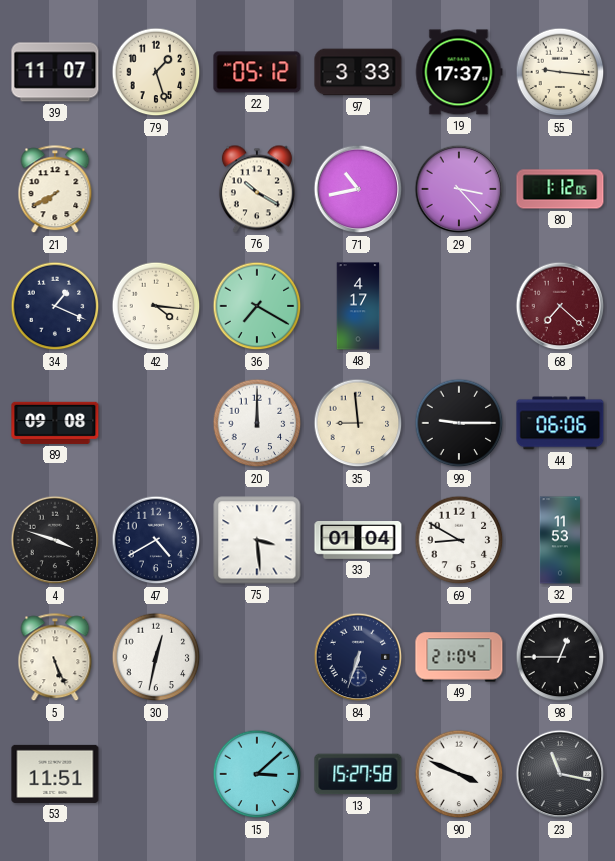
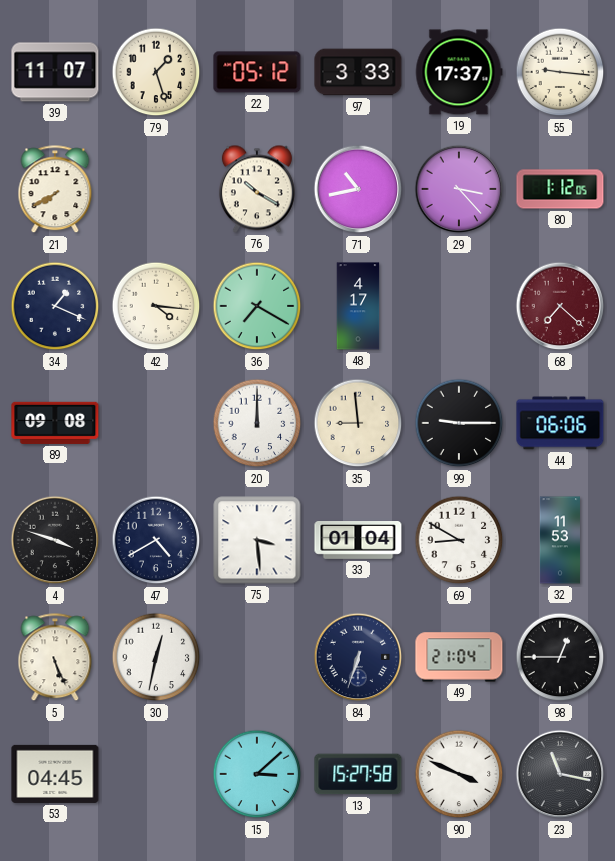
53: 11:51 -> 04:45 (55, 774)
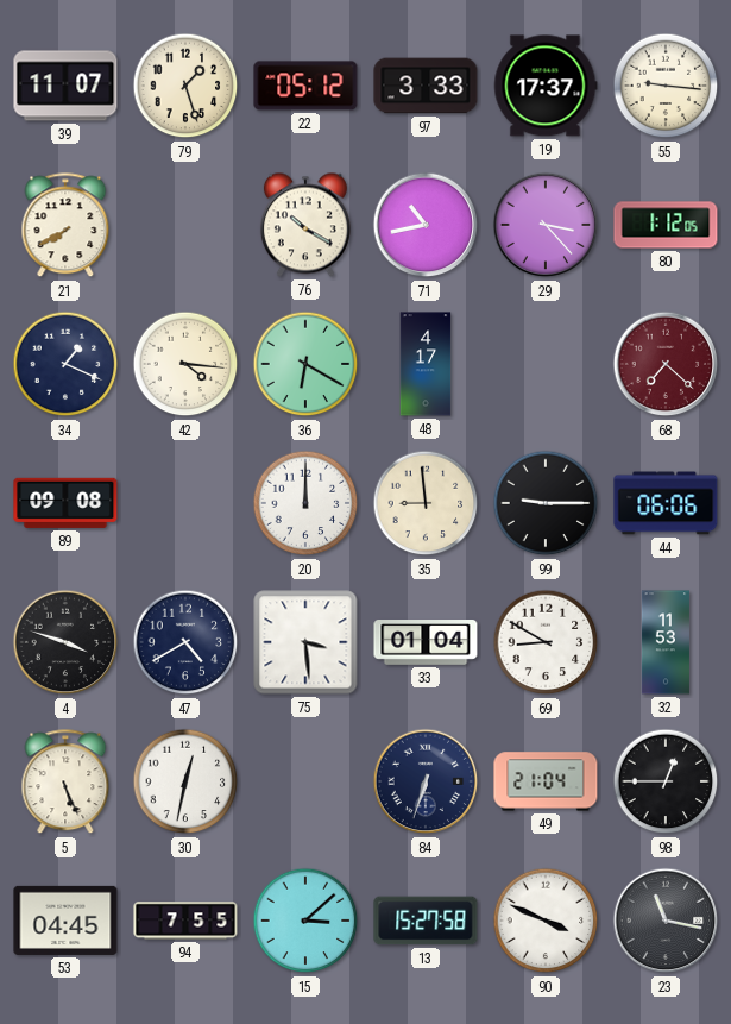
36: 7:20 -> 6:20 (305, 364)
94: none -> 7:55 (185, 921)
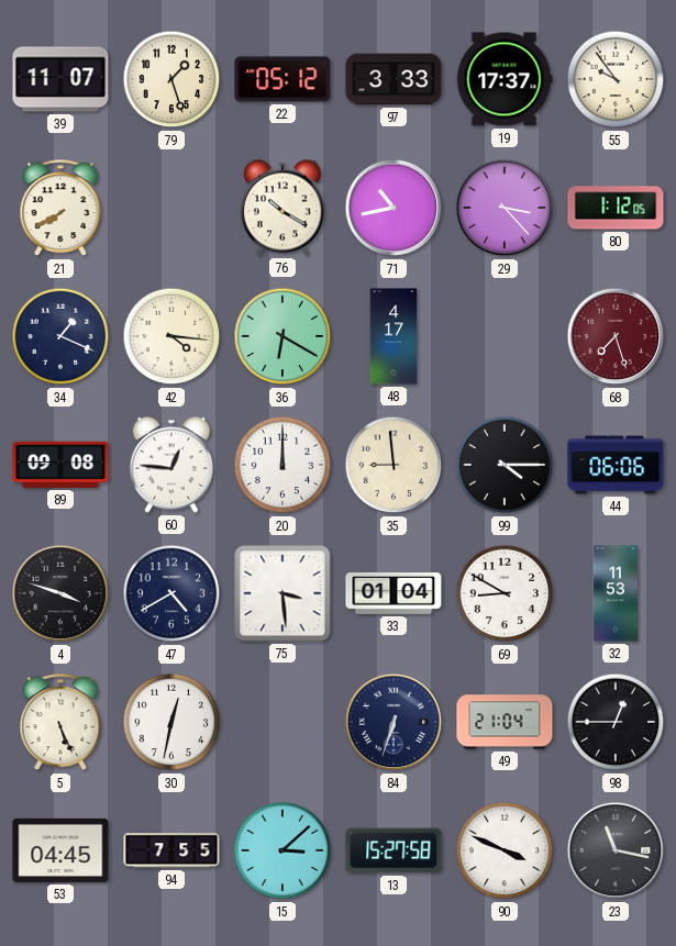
55: 9:16 -> 9:54 (616, 79)
68: 7:22 -> 7:27 (616, 336)
60: none -> 12:46 (171, 465)
99: 9:15 -> 4:15 (505, 465)
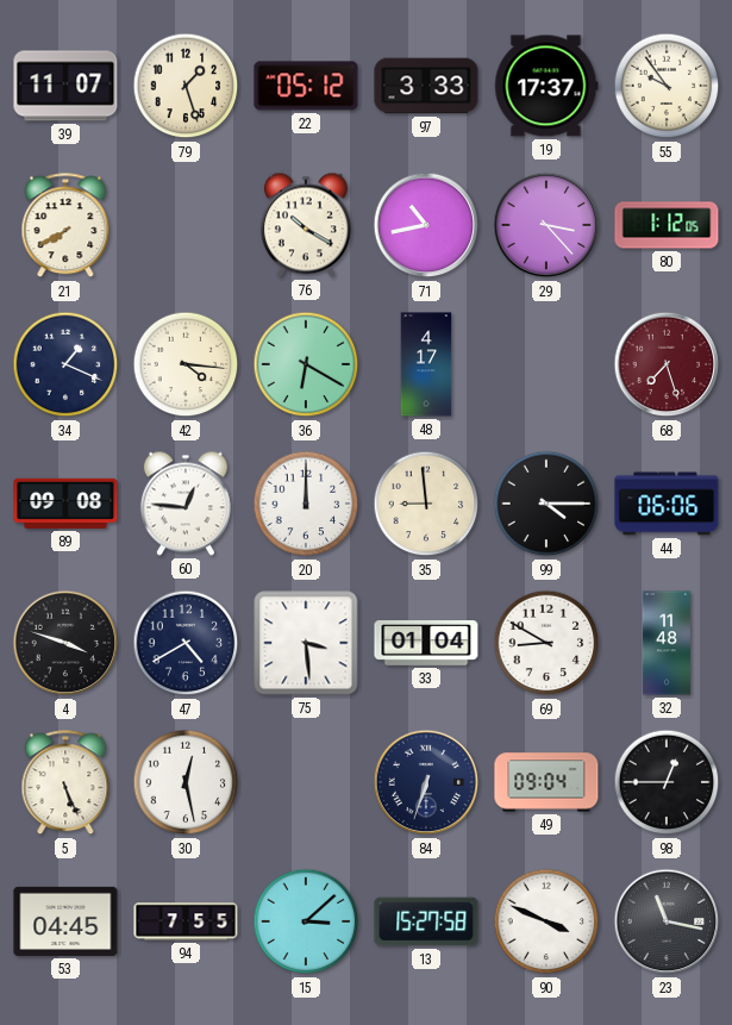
32: 11:53 -> 11:48 (667, 643)
30: 12:32 -> 12:28 (186, 782)
49: 21:04 -> 09:04 (546, 782)
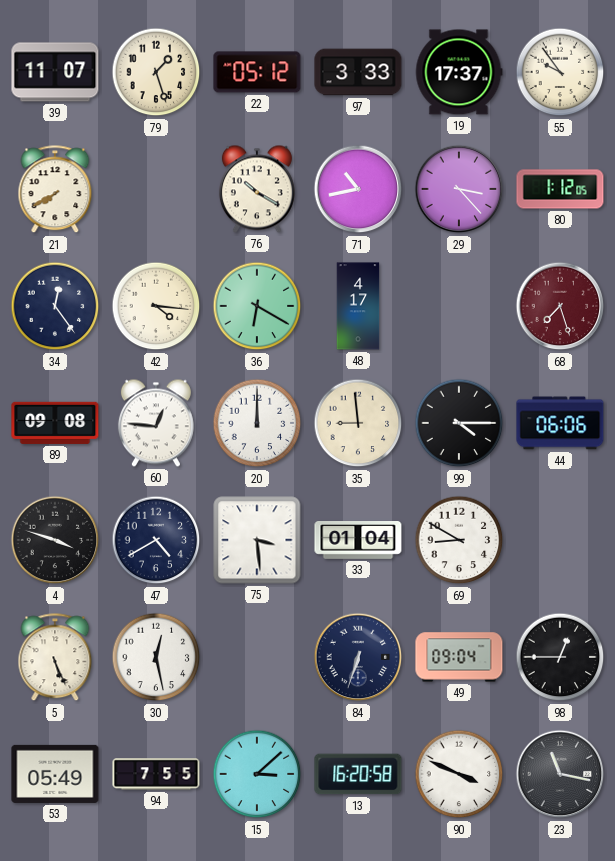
34: 1:19 -> 12:24 (55, 306)
32: 11:48 -> none (667, 643)
53: 04:45 -> 05:49 (55, 774)
13: 15:27 -> 16:20 (358, 774)
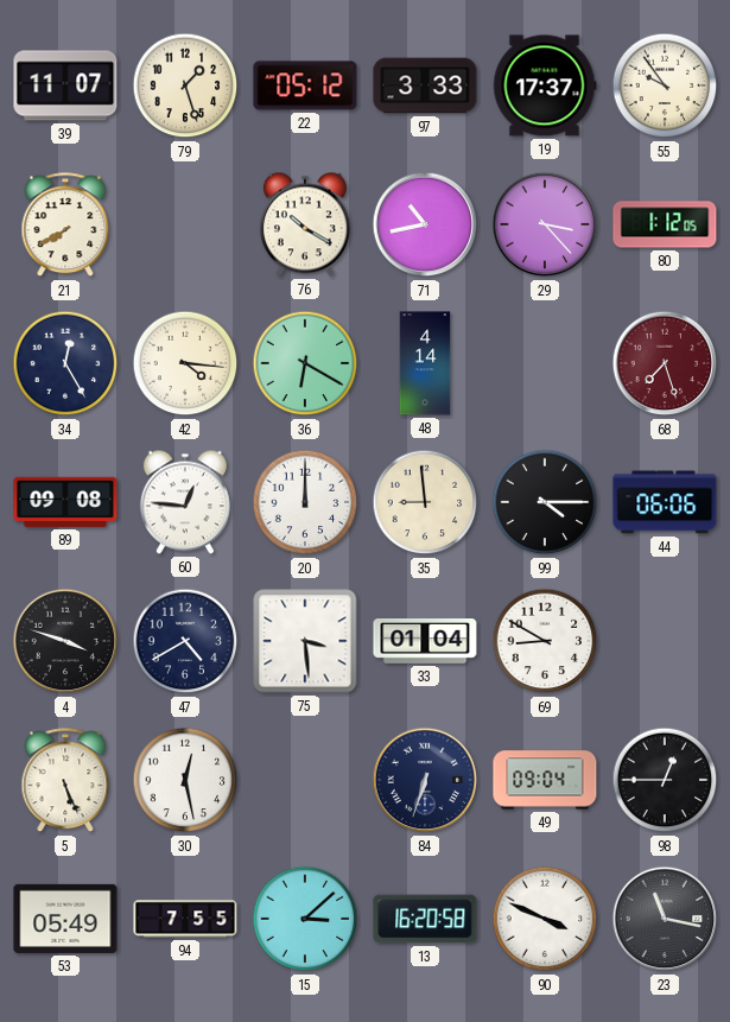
34: 12:24 -> 12:25 (65, 363)
48: 4:17 -> 4:14 (425, 363)
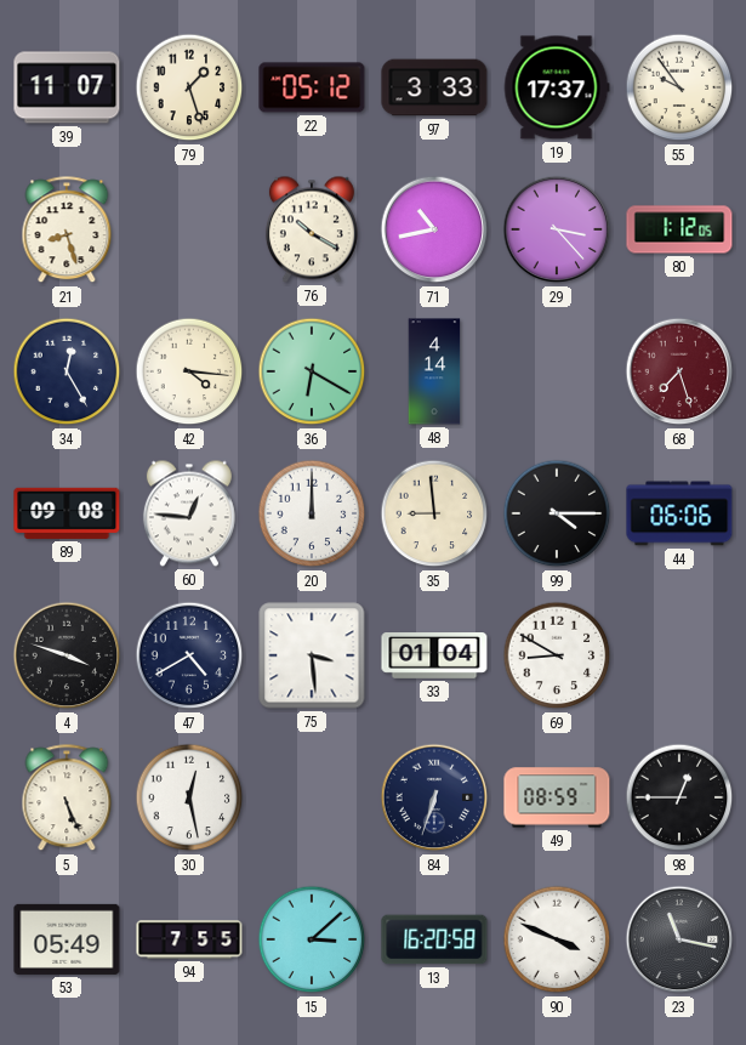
21: 7:40 -> 8:27 (67, 231)
49: 09:04 -> 08:59 (557, 797)
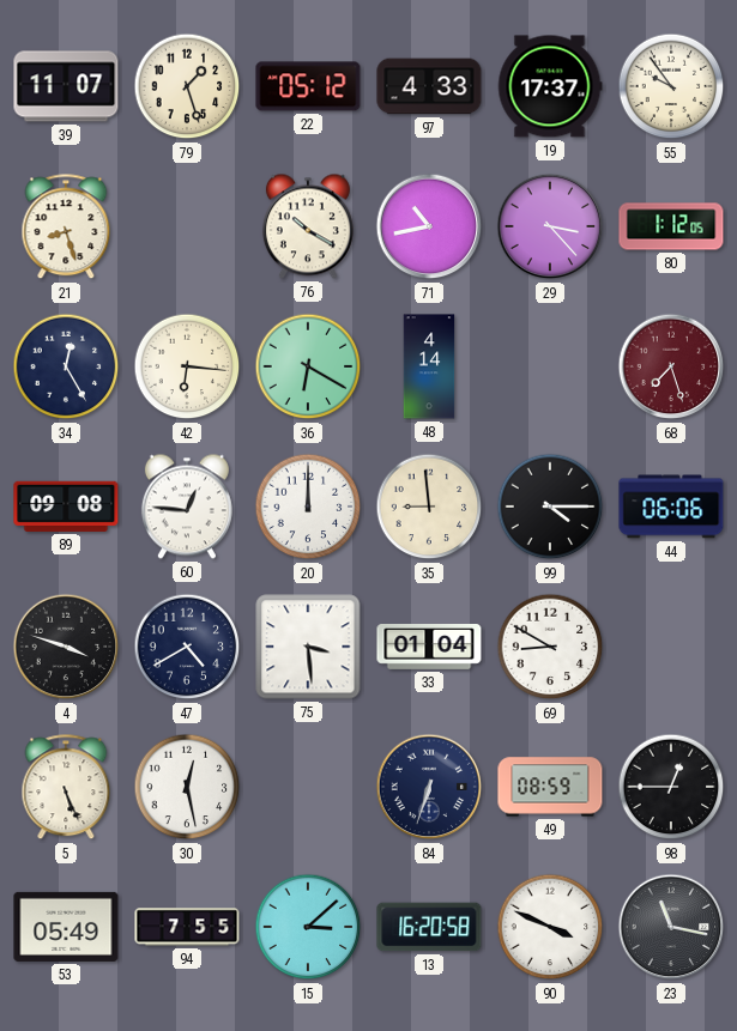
97: 3:33 -> 4:33 (429, 86)
42: 4:16 -> 6:16 (187, 366)
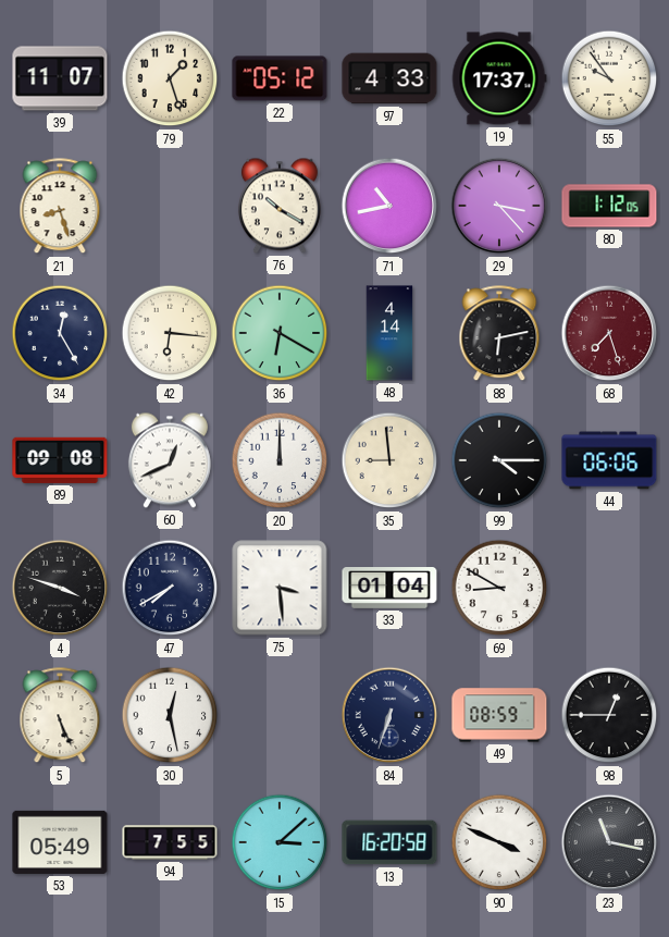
88: none -> 6:13 (499, 334)
60: 12:46 -> 12:41 (170, 460)
47: 4:40 -> 7:40 (170, 588)
